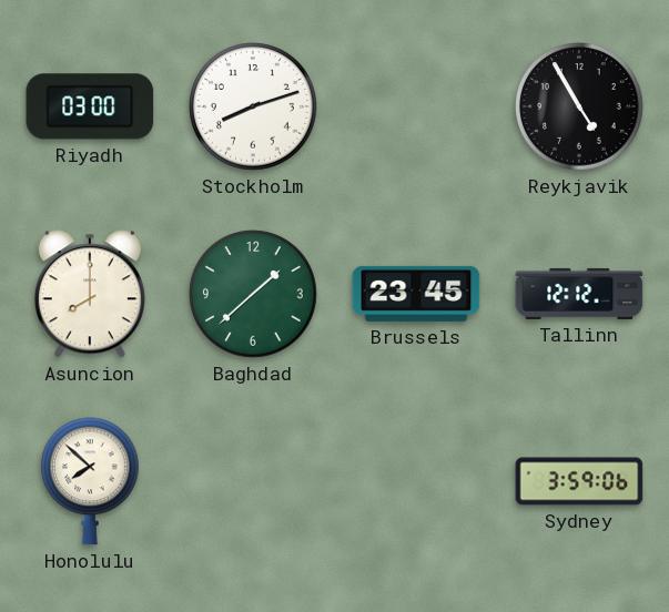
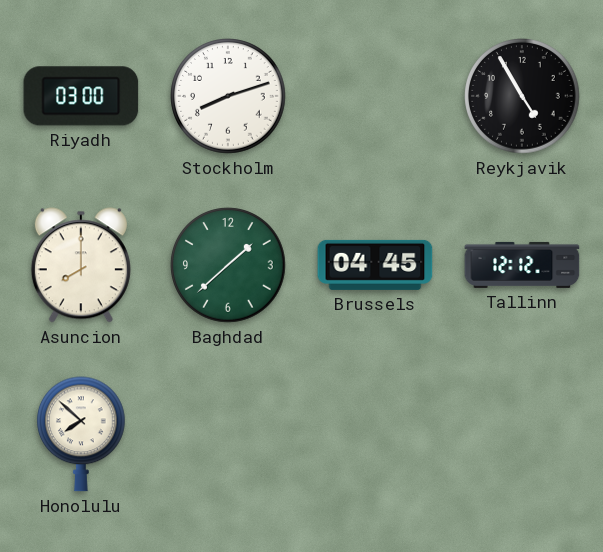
Brussels: 23:45 -> 04:45 (375, 265)
Sydney: 3:59 -> none (579, 481)
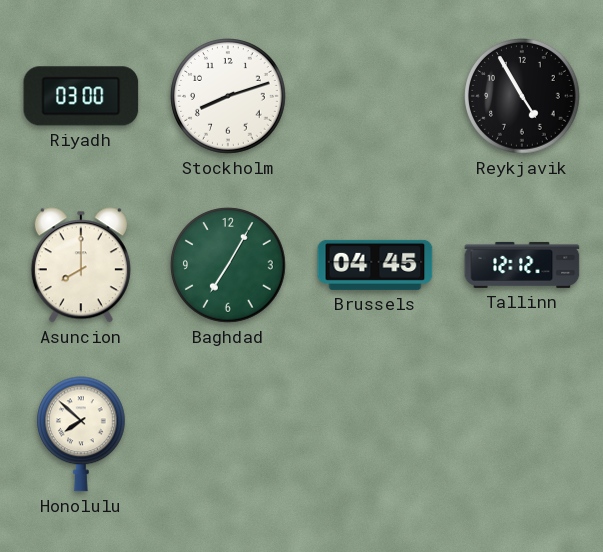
Baghdad: 1:38 -> 7:05 (228, 265)
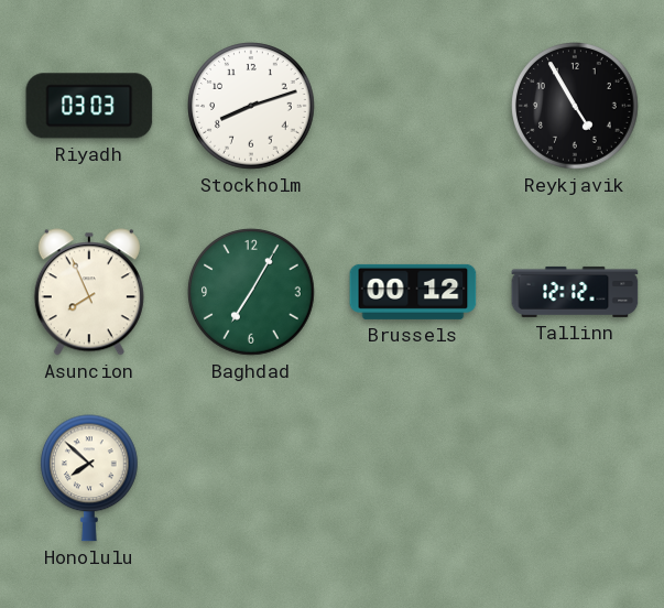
Riyadh: 03:00 -> 03:03 (89, 106)
Asuncion: 8:00 -> 7:56 (89, 292)
Brussels: 04:45 -> 00:12 (413, 292)
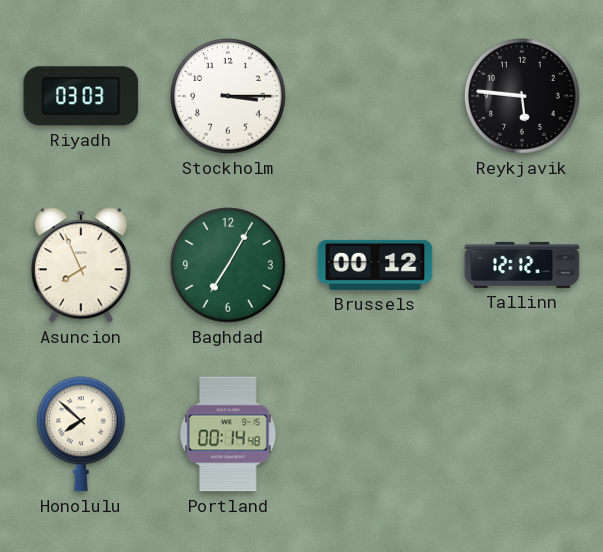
Stockholm: 8:12 -> 3:15 (228, 96)
Reykjavik: 4:55 -> 5:46 (522, 96)
Portland: none -> 00:14 (228, 434)
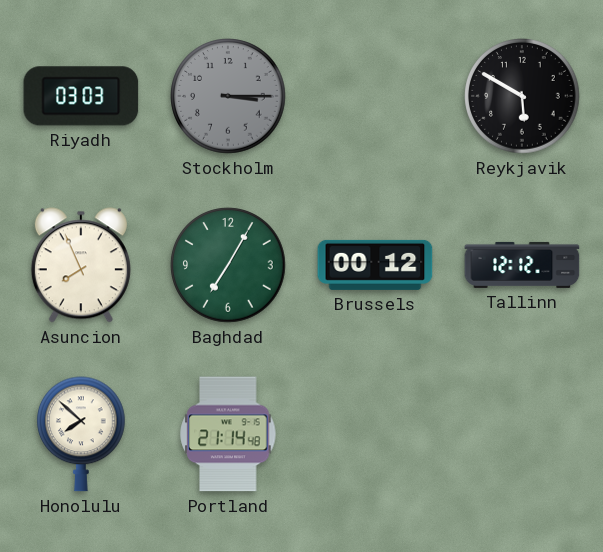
Stockholm dial: white -> grey (228, 96)
Reykjavik: 5:46 -> 5:50 (522, 96)
Portland: 00:14 -> 21:14 (228, 434)
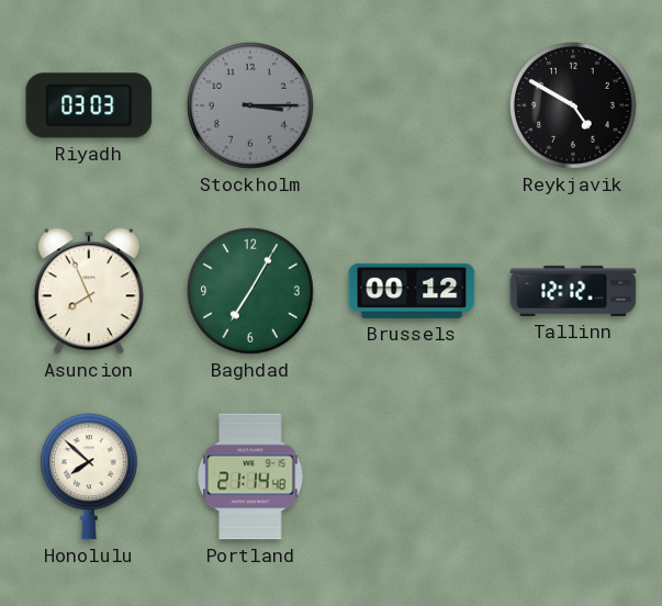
Reykjavik: 5:50 -> 4:50 (573, 105)
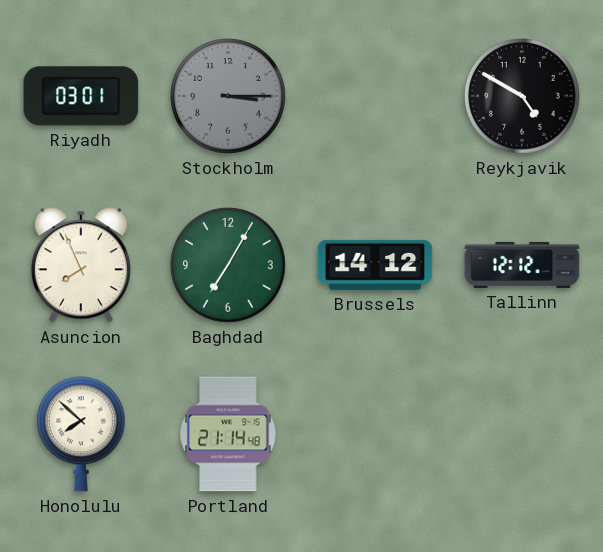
Riyadh: 03:03 -> 03:01 (81, 96)
Brussels: 00:12 -> 14:12 (375, 265)
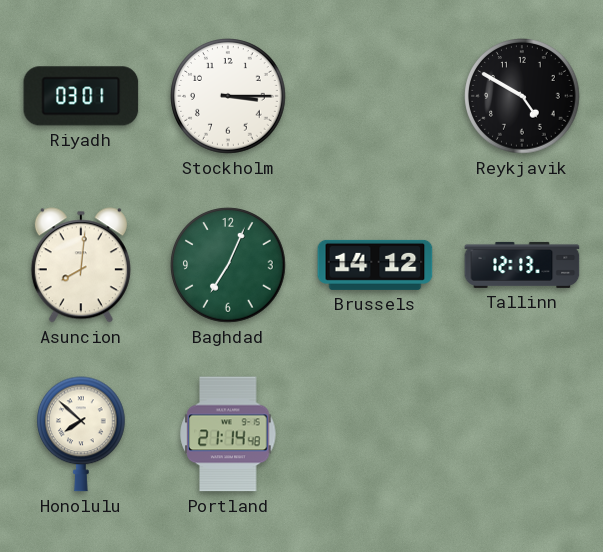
Stockholm dial: grey -> white (228, 96)
Asuncion: 7:56 -> 8:01 (81, 265)
Baghdad: 7:05 -> 7:04 (228, 265)
Tallinn: 12:12 -> 12:13 (522, 265)
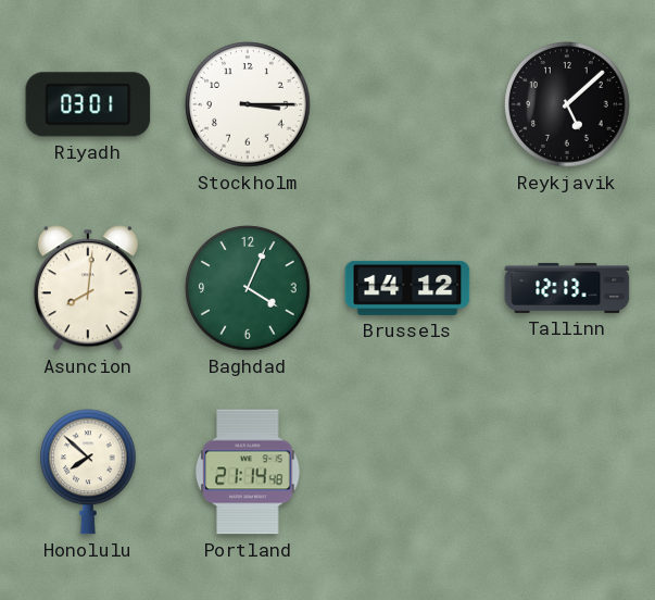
Reykjavik: 4:50 -> 5:08 (567, 104)
Baghdad: 7:04 -> 4:04 (248, 288)
